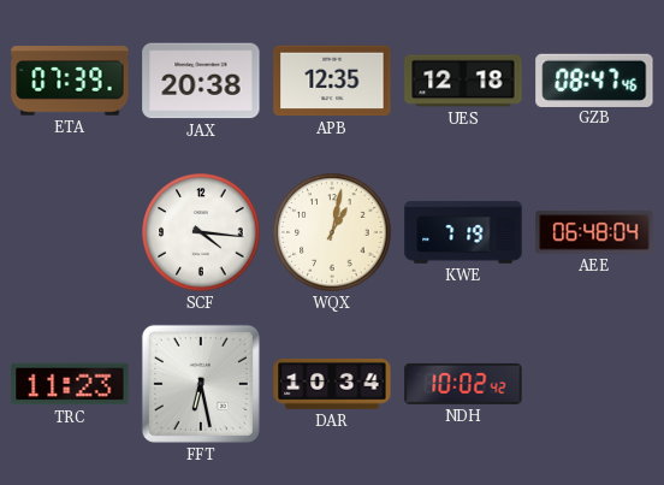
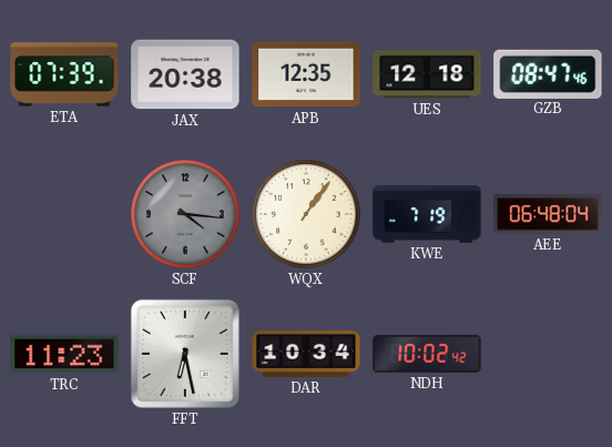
SCF dial: white -> grey (185, 214)
WQX: 1:02 -> 1:06 (306, 214)
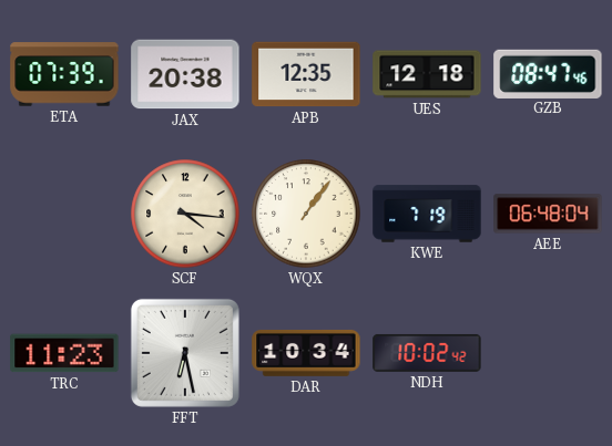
SCF dial: grey -> cream (185, 214)
